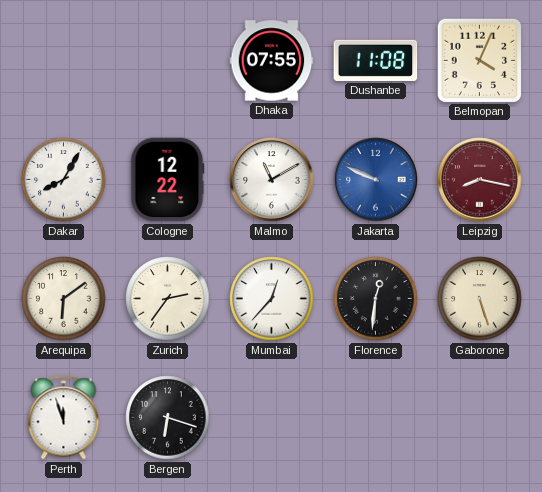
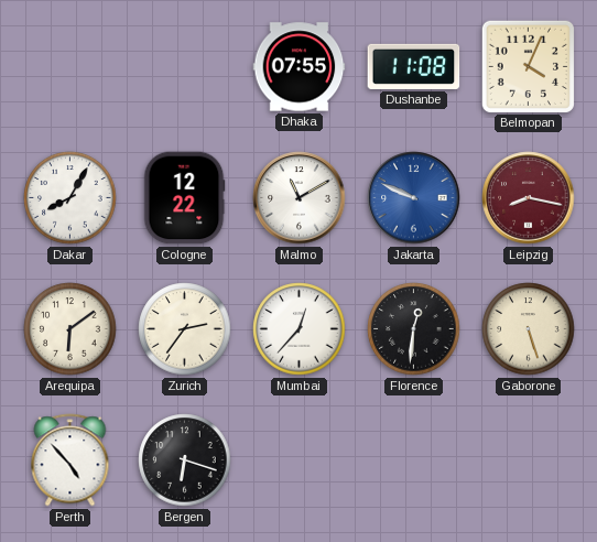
Perth: 11:57 -> 4:53 (70, 460)
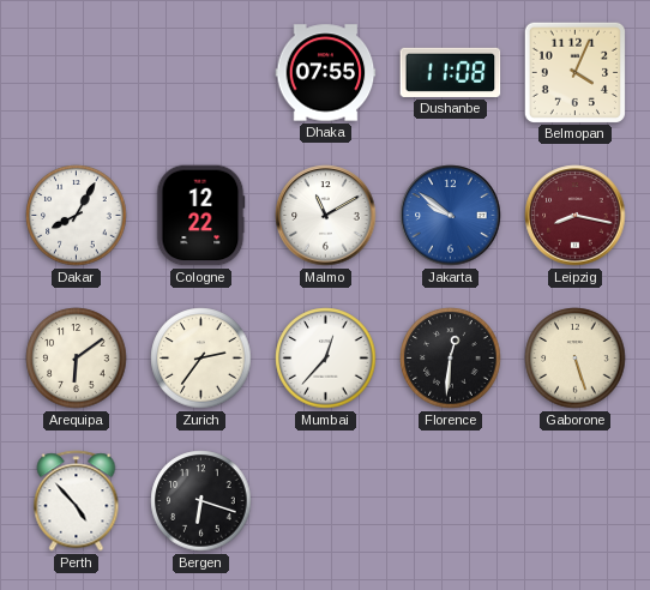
Jakarta: 9:49 -> 9:51 (451, 216)
